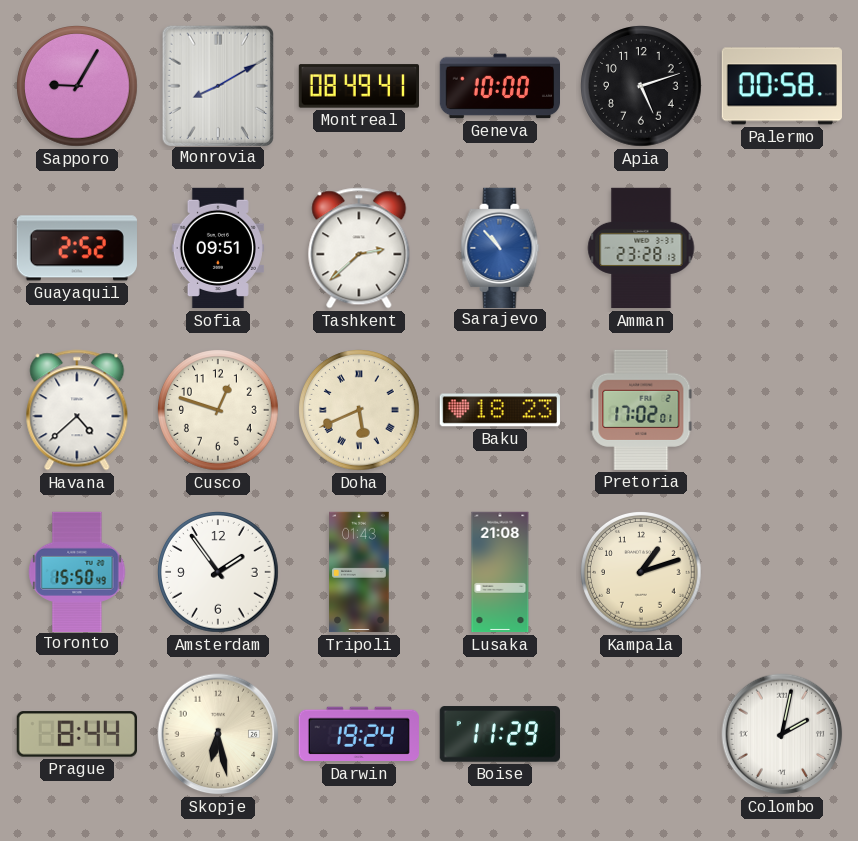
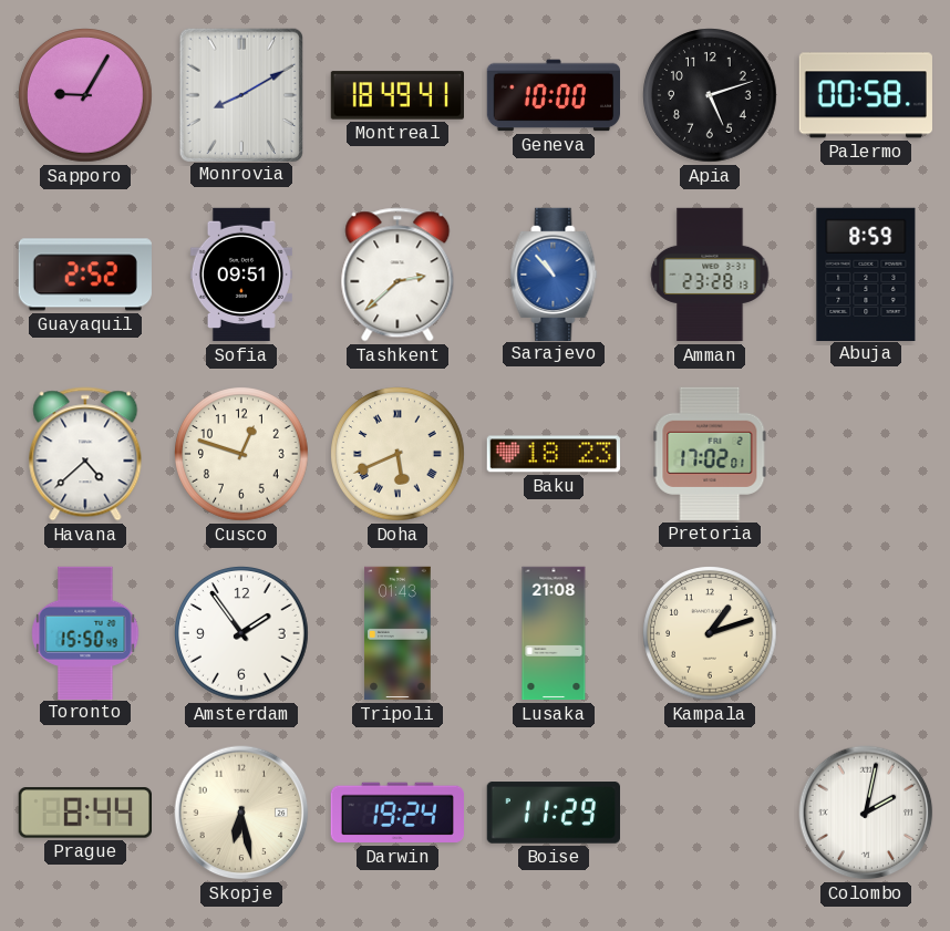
Montreal: 08:49 -> 18:49 (396, 95)
Abuja: none -> 8:59 (866, 273)
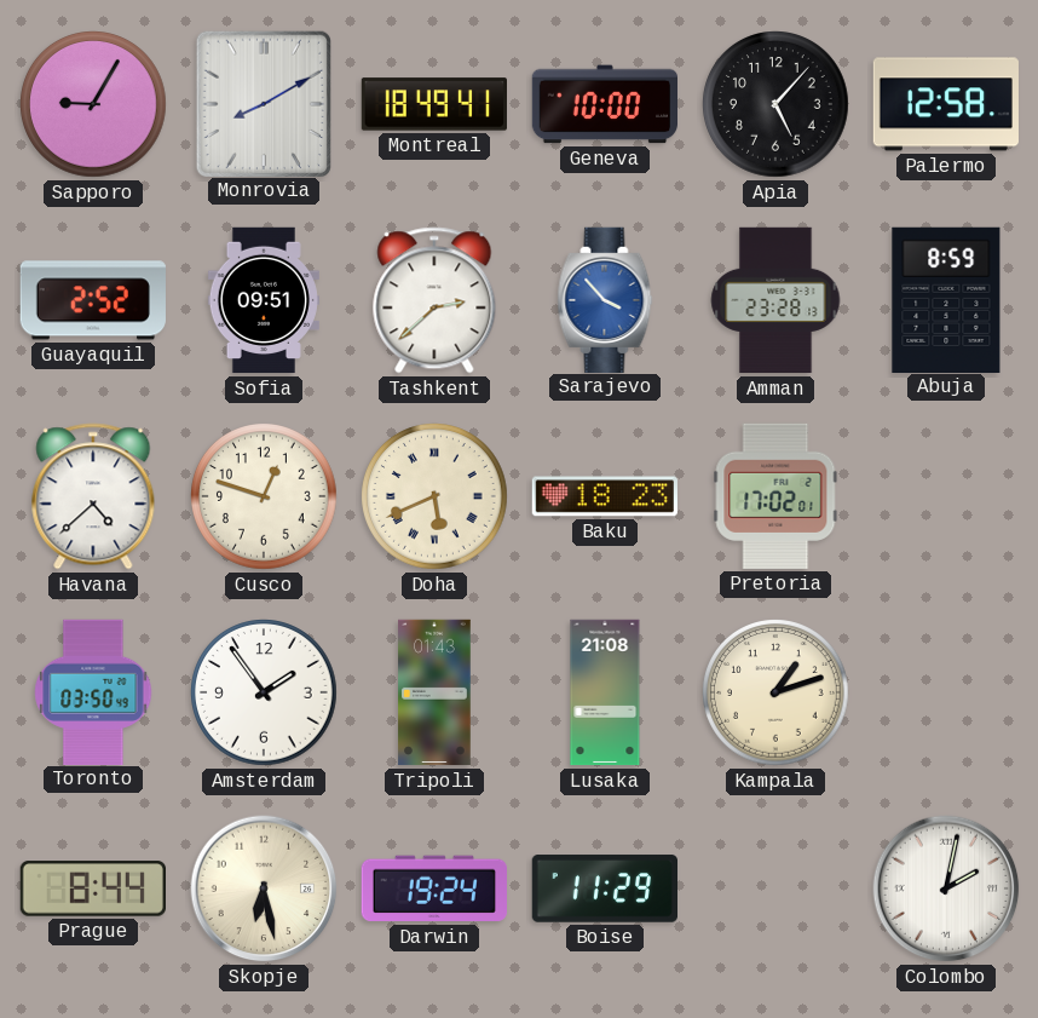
Apia: 5:12 -> 5:07 (777, 105)
Palermo: 00:58 -> 12:58 (946, 104)
Sarajevo: 10:53 -> 3:53 (605, 299)
Toronto: 15:50 -> 03:50 (93, 691)
